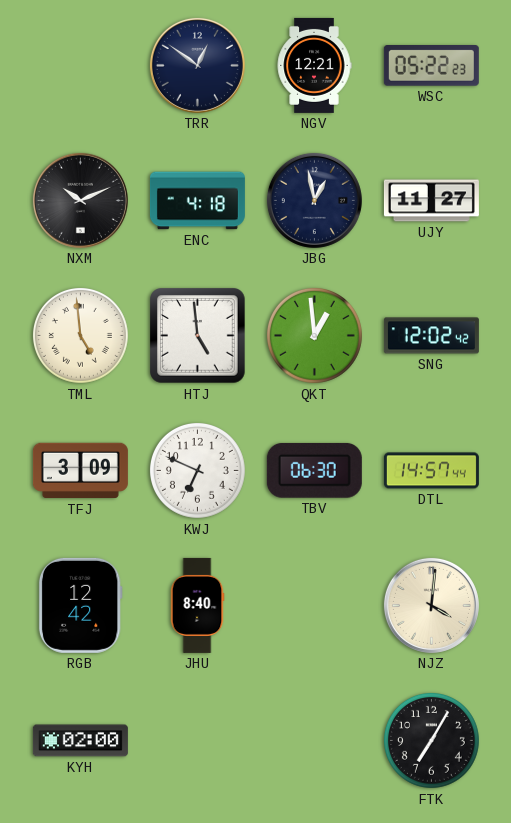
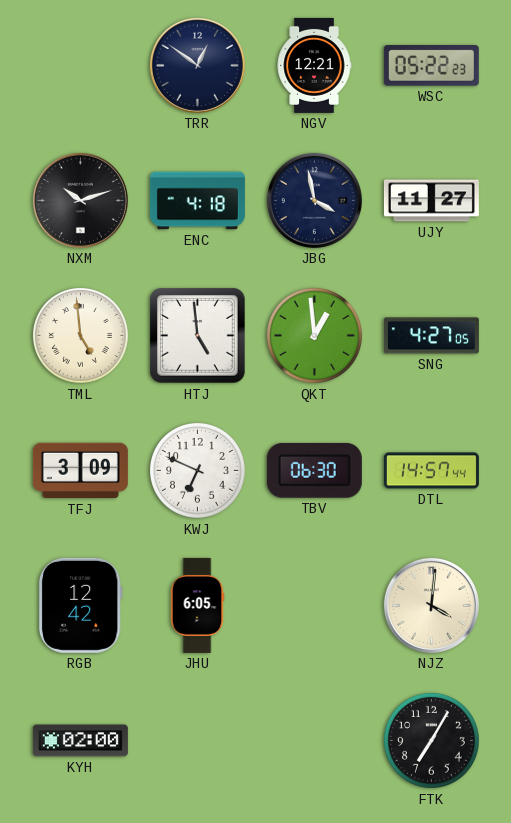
NXM: 10:11 -> 10:12 (80, 200)
JBG: 12:58 -> 3:58 (314, 200)
SNG: 12:02 -> 4:27 (431, 336)
JHU: 8:40 -> 6:05 (197, 605)
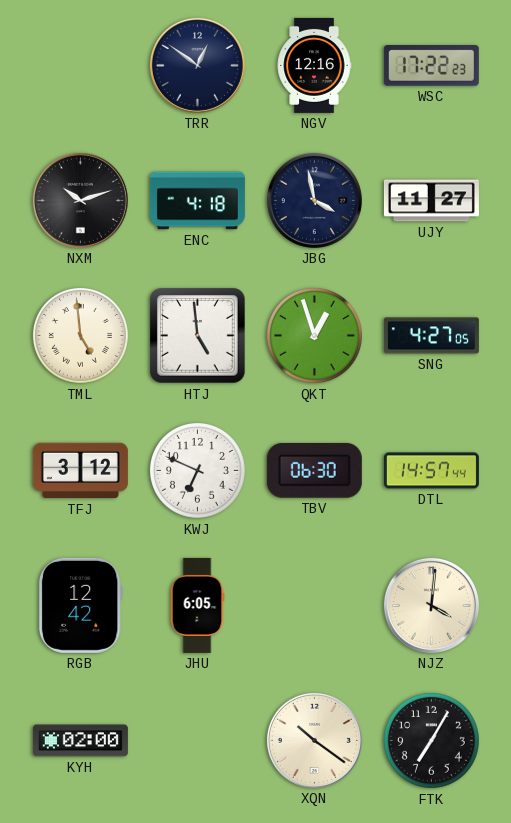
NGV: 12:21 -> 12:16 (314, 65)
WSC: 05:22 -> 17:22 (431, 66)
QKT: 12:59 -> 12:57 (314, 335)
TFJ: 3:09 -> 3:12 (80, 471)
XQN: none -> 10:21 (314, 740)
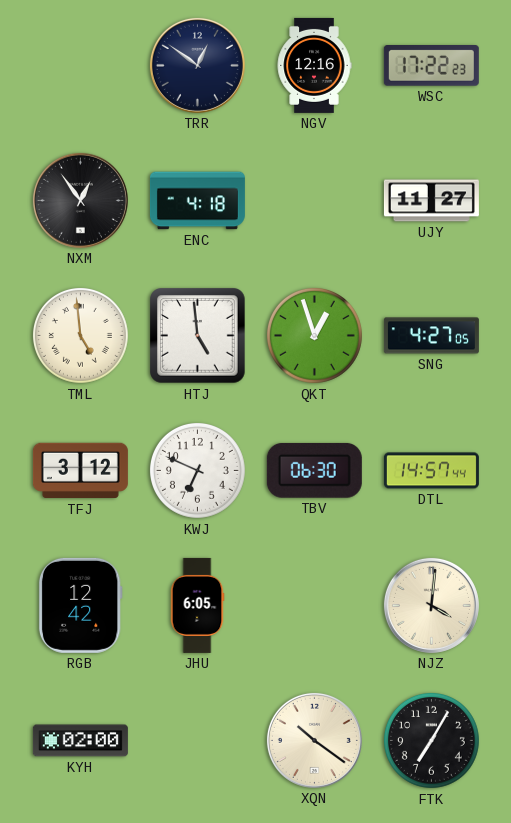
NXM: 10:12 -> 12:54 (80, 200)
JBG: 3:58 -> none (314, 200)
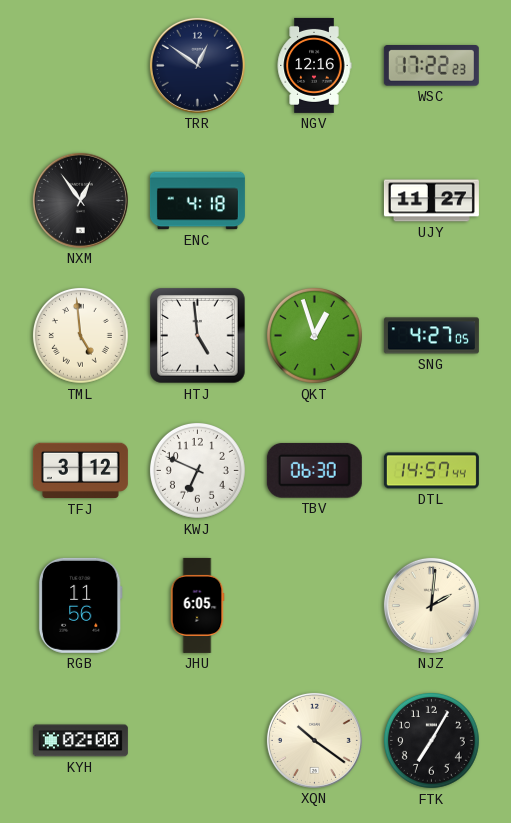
RGB: 12:42 -> 11:56 (80, 605)
NJZ: 4:01 -> 2:01 (431, 605)
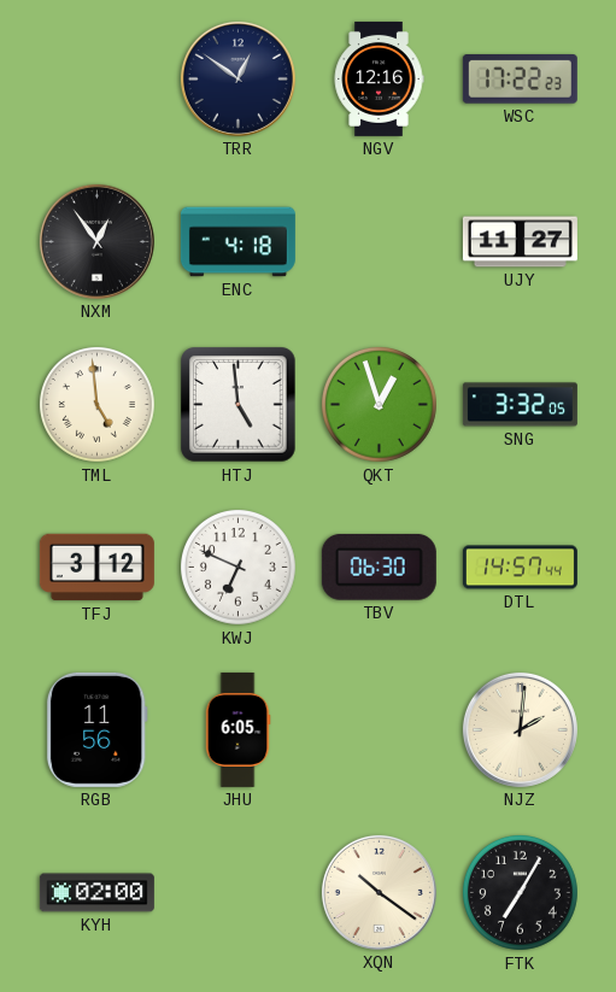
SNG: 4:27 -> 3:32 (520, 405)
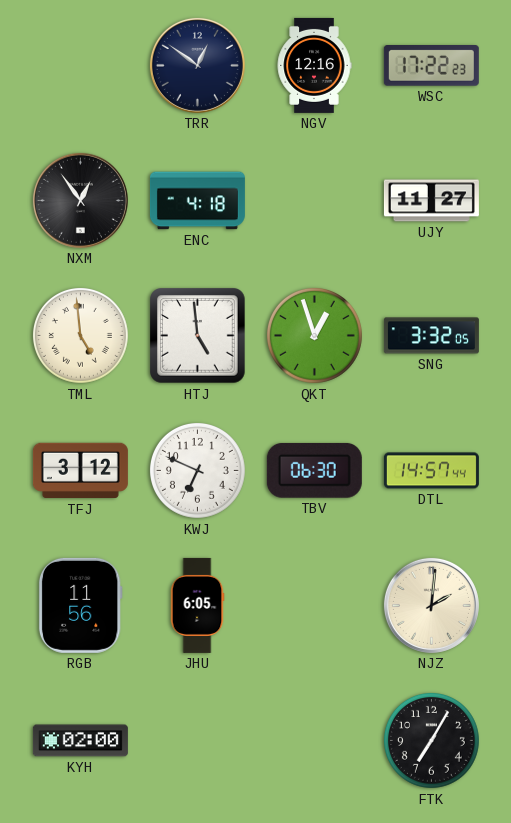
XQN: 10:21 -> none (379, 892)
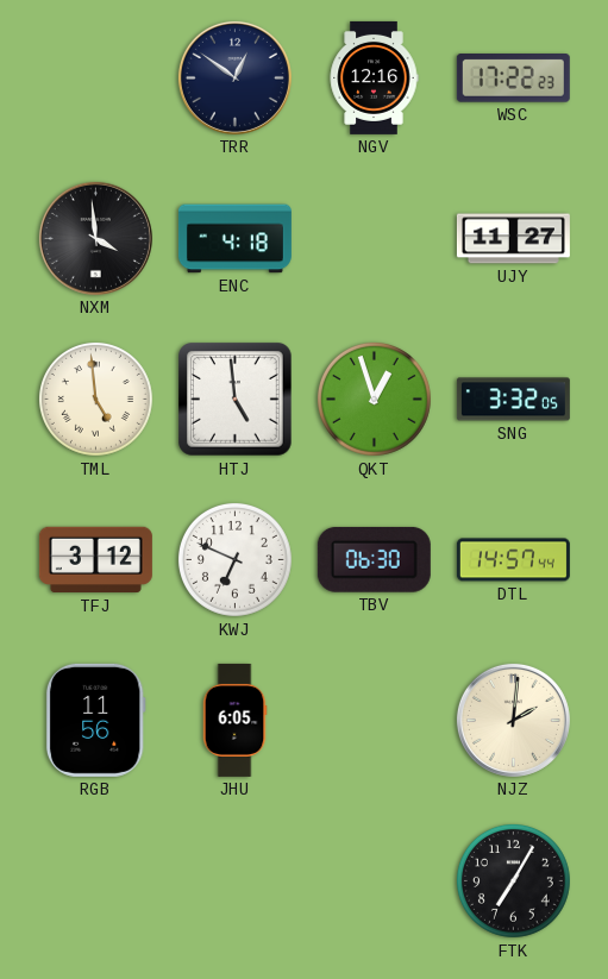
NXM: 12:54 -> 3:59 (95, 238)
KYH: 02:00 -> none (80, 741)
